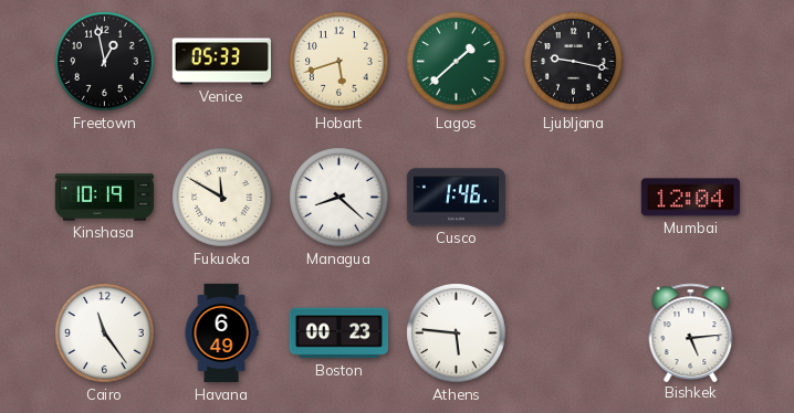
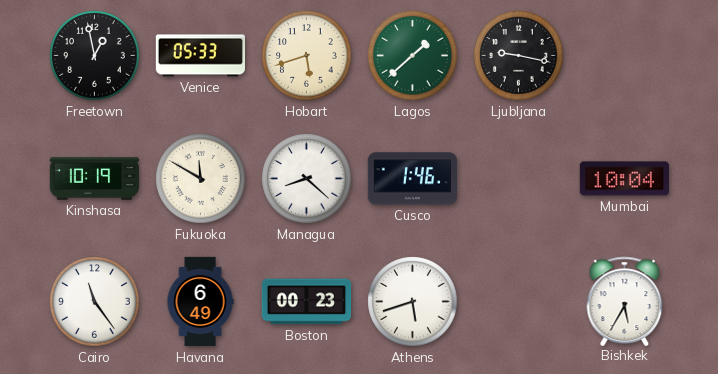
Mumbai: 12:04 -> 10:04 (624, 179)
Athens: 5:46 -> 5:42 (413, 302)
Bishkek: 5:14 -> 5:35 (625, 301)
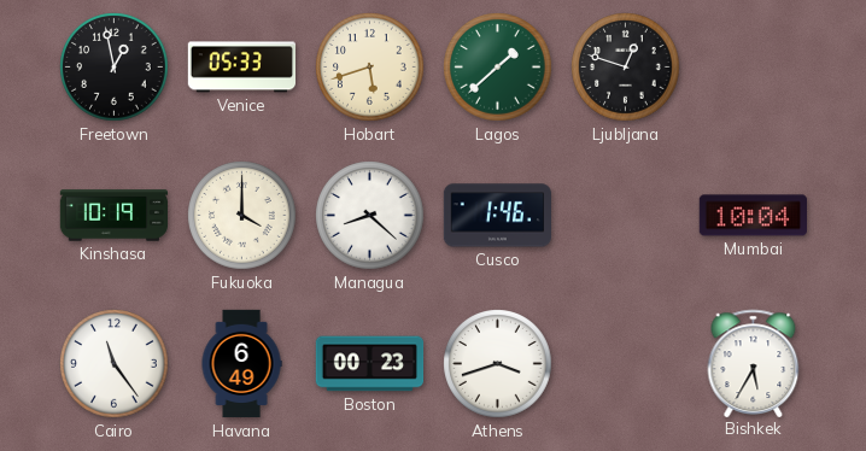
Ljubljana: 9:17 -> 12:48 (626, 68)
Fukuoka: 11:50 -> 4:00 (242, 216)
Athens: 5:42 -> 3:42 (498, 364)
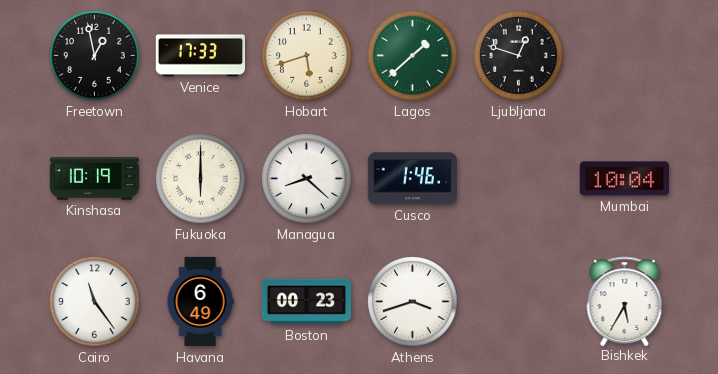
Venice: 05:33 -> 17:33 (200, 56)
Fukuoka: 4:00 -> 6:00 (201, 179)
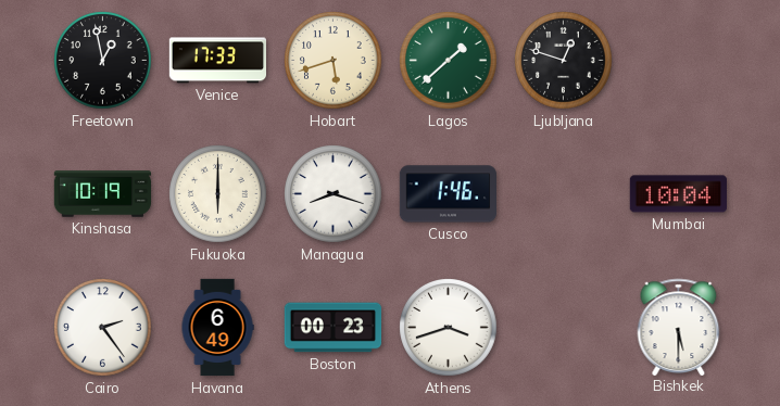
Managua: 8:22 -> 8:18 (334, 194)
Cairo: 11:24 -> 2:24 (103, 328)
Bishkek: 5:35 -> 5:30 (679, 327)
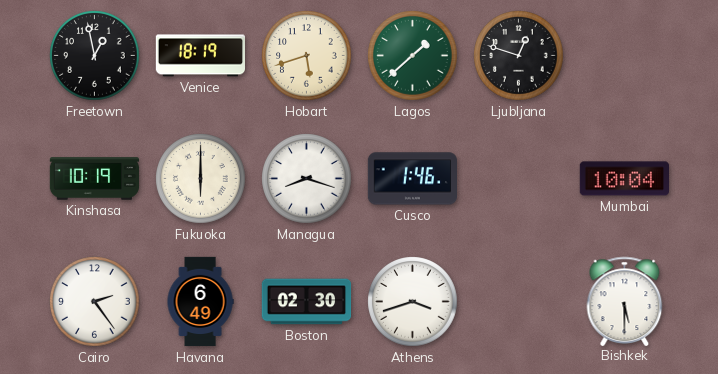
Venice: 17:33 -> 18:19 (200, 56)
Boston: 00:23 -> 02:30 (307, 302)
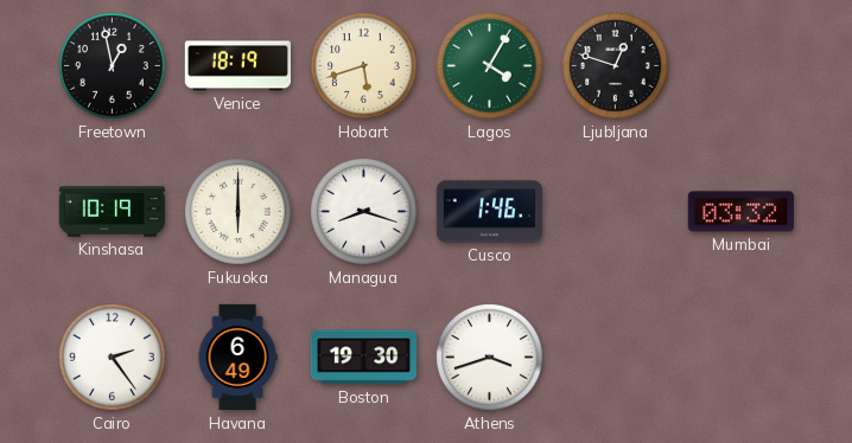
Lagos: 1:38 -> 4:05 (490, 66)
Mumbai: 10:04 -> 03:32 (740, 212)
Boston: 02:30 -> 19:30 (364, 358)
Bishkek: 5:30 -> none (625, 301)
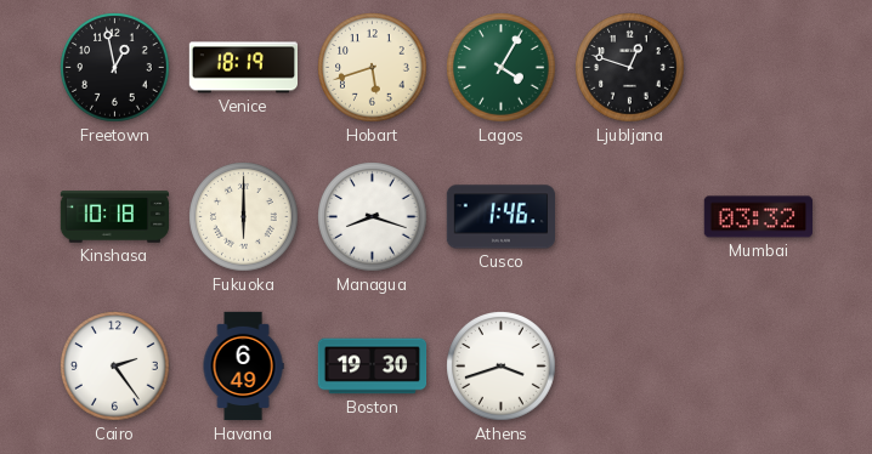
Kinshasa: 10:19 -> 10:18 (115, 217)
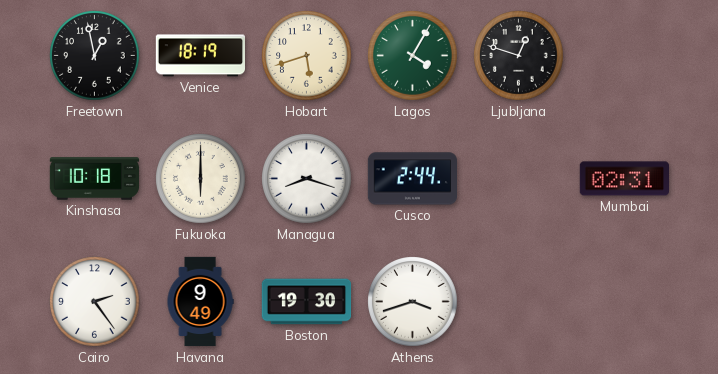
Cusco: 1:46 -> 2:44 (412, 179)
Mumbai: 03:32 -> 02:31 (624, 179)
Havana: 6:49 -> 9:49 (200, 302)
